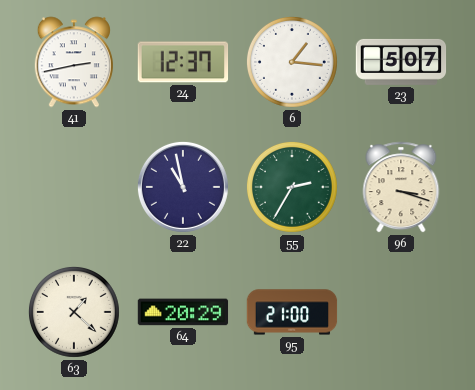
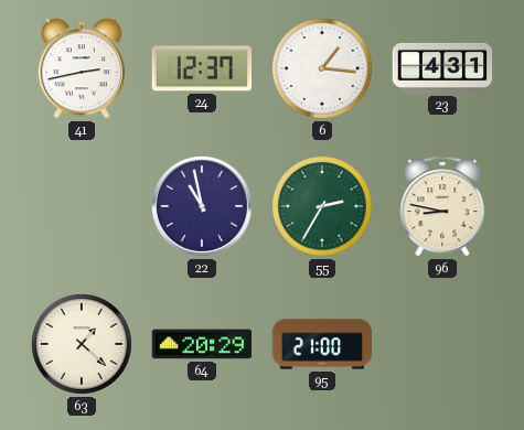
23: 5:07 -> 4:31 (442, 68)
96: 3:18 -> 8:47 (442, 206)
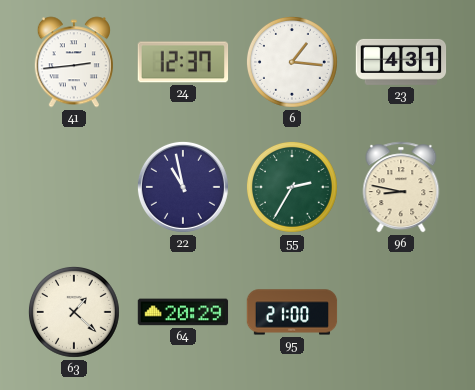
41: 2:43 -> 2:44 (74, 62)
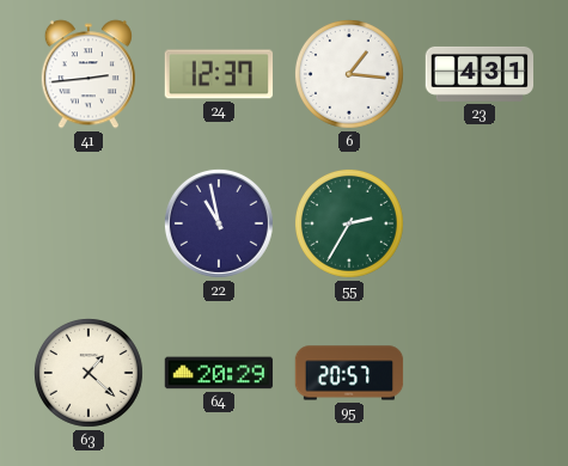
96: 8:47 -> none (401, 187)
95: 21:00 -> 20:57 (349, 373)
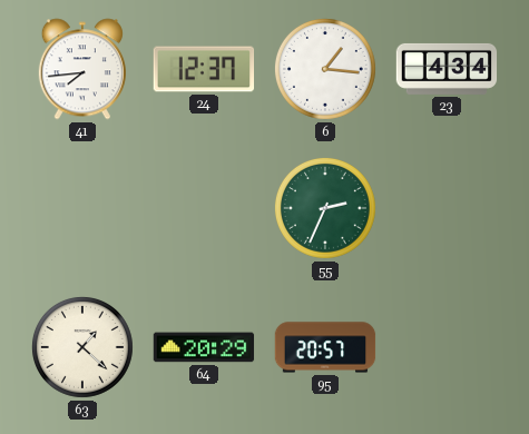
41: 2:44 -> 7:44 (82, 69)
23: 4:31 -> 4:34 (447, 69)
22: 10:58 -> none (219, 223)
55: 2:35 -> 2:34 (325, 208)
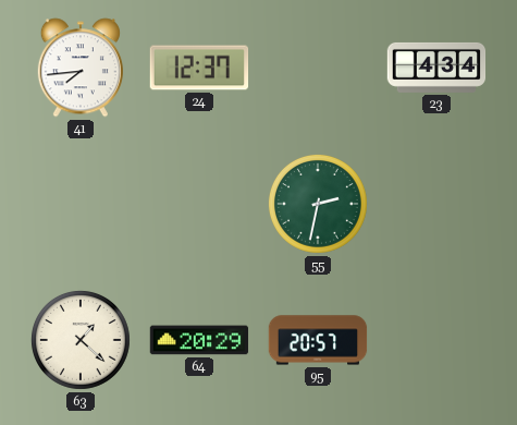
6: 1:16 -> none (325, 69)
55: 2:34 -> 2:32 (318, 204)
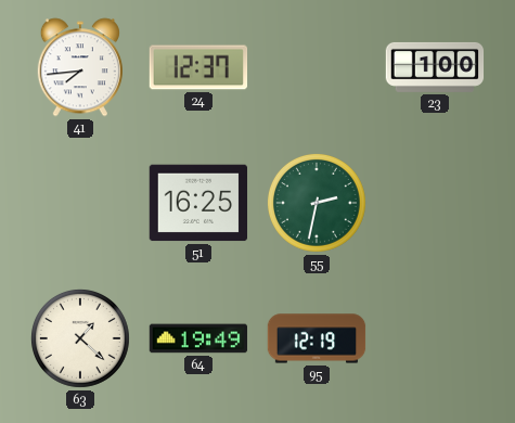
23: 4:34 -> 1:00 (435, 67)
51: none -> 16:25 (198, 203)
64: 20:29 -> 19:49 (198, 338)
95: 20:57 -> 12:19 (317, 338)
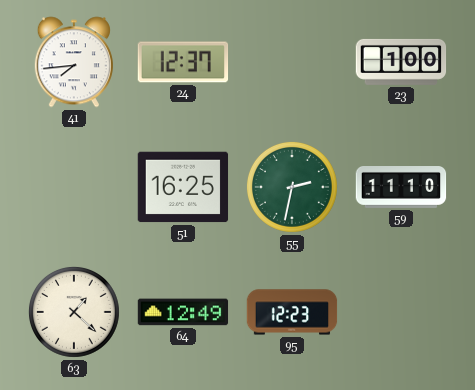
59: none -> 11:10 (401, 188)
64: 19:49 -> 12:49 (183, 312)
95: 12:19 -> 12:23 (292, 312)
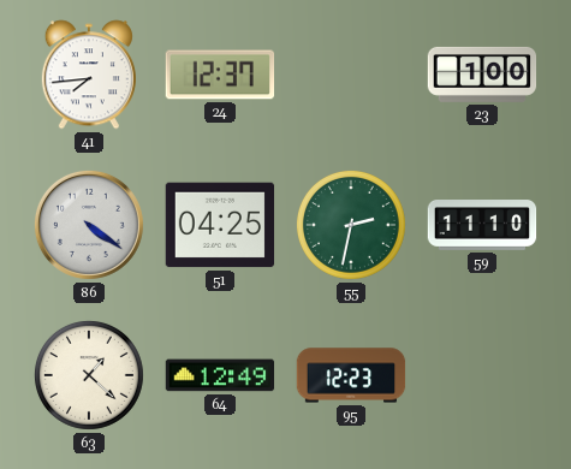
86: none -> 4:21 (89, 225)
51: 16:25 -> 04:25 (220, 225)
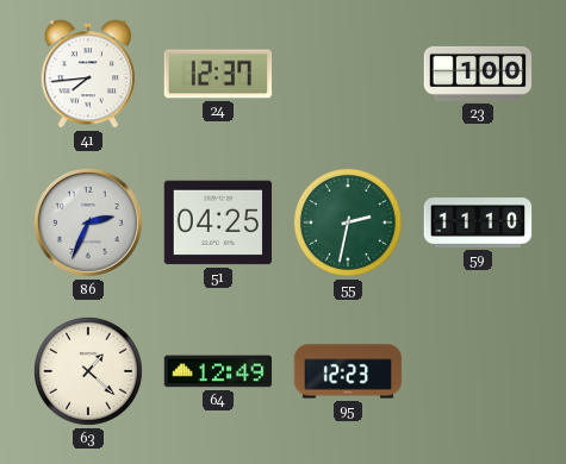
86: 4:21 -> 2:34 (88, 222)
